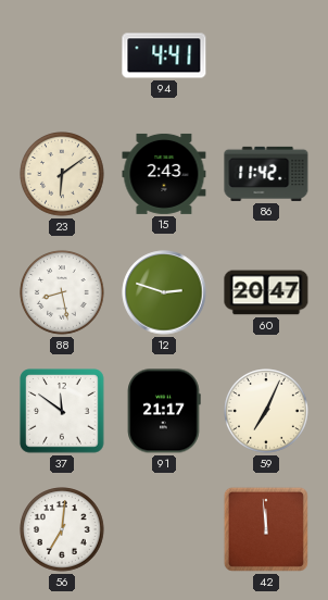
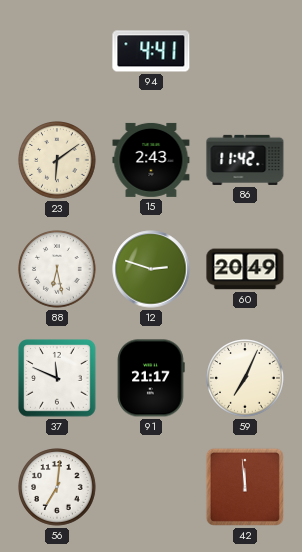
88: 8:28 -> 6:28 (57, 269)
60: 20:47 -> 20:49 (245, 269)
37: 11:51 -> 11:49 (57, 378)
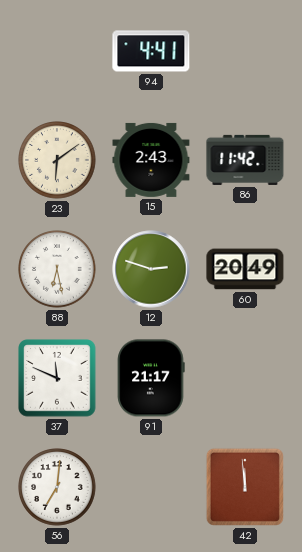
59: 7:04 -> none (245, 378)
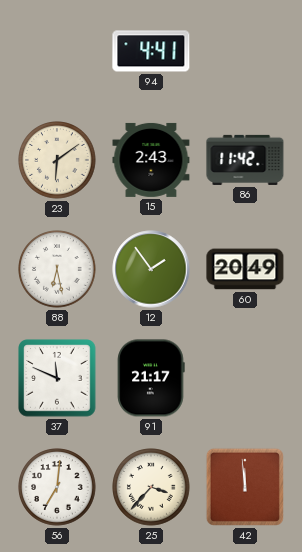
12: 2:48 -> 1:54 (151, 269)
25: none -> 3:37 (151, 487)
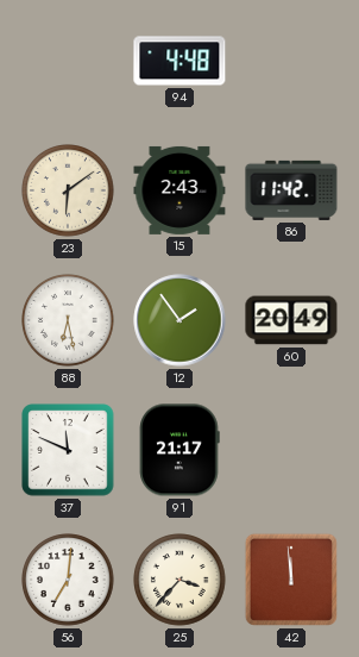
94: 4:41 -> 4:48 (179, 61)
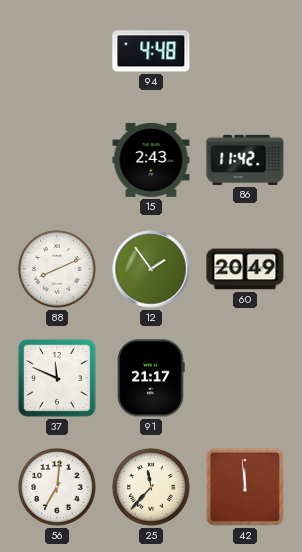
23: 6:09 -> none (68, 190)
88: 6:28 -> 8:11 (57, 269)
25: 3:37 -> 11:37 (151, 487)
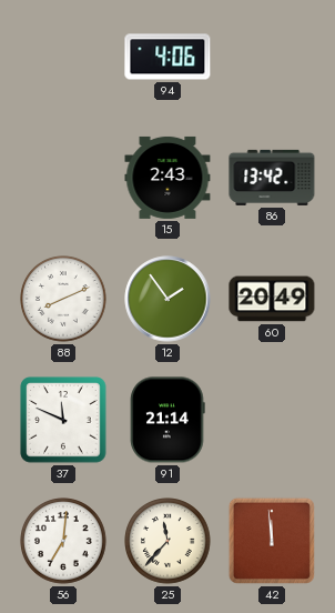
94: 4:48 -> 4:06 (167, 57)
86: 11:42 -> 13:42 (272, 178)
91: 21:17 -> 21:14 (167, 420)
